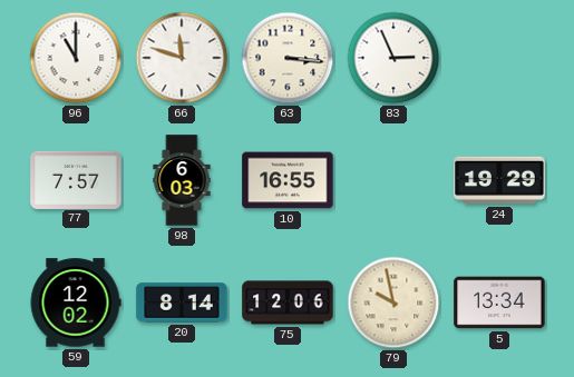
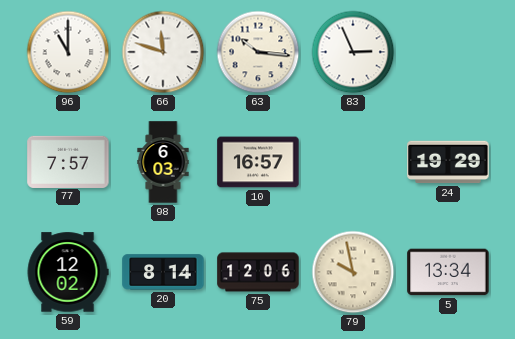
63: 3:16 -> 10:16 (258, 52)
10: 16:55 -> 16:57 (258, 162)
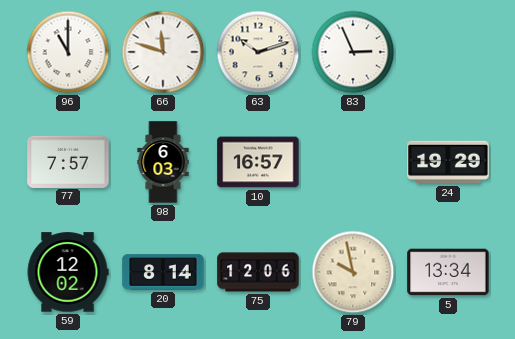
63: 10:16 -> 10:12 (258, 52)
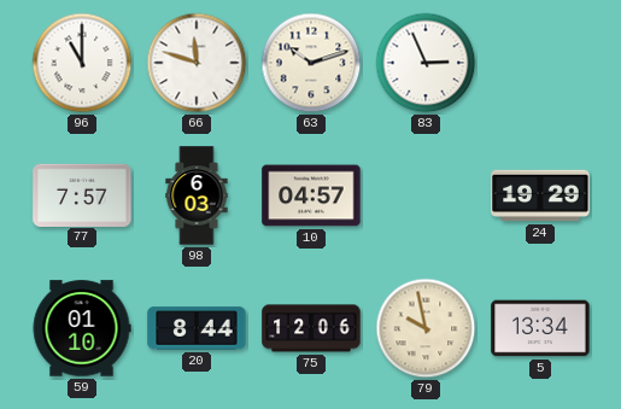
10: 16:57 -> 04:57 (311, 195)
59: 12:02 -> 01:10 (82, 328)
20: 8:14 -> 8:44 (197, 328)
